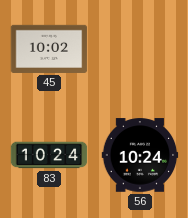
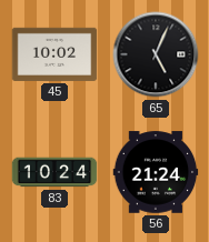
65: none -> 5:04 (156, 54)
56: 10:24 -> 21:24 (156, 172)
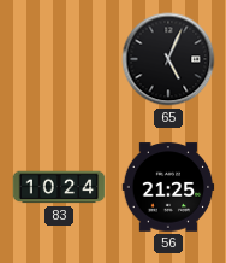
45: 10:02 -> none (54, 54)
56: 21:24 -> 21:25 (168, 187)
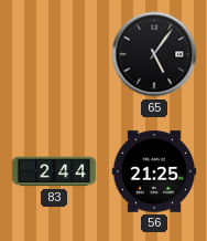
65: 5:04 -> 5:06 (154, 54)
83: 10:24 -> 2:44 (54, 171)
